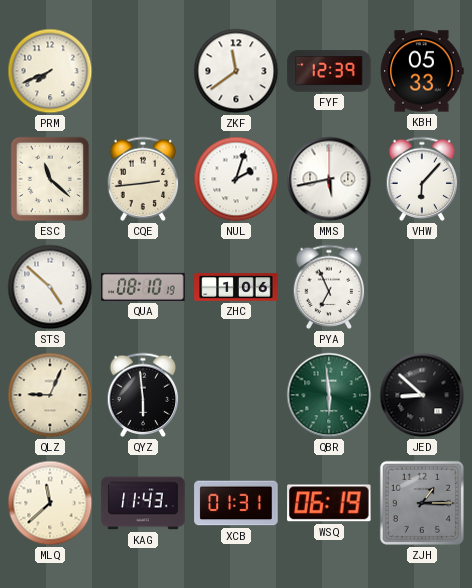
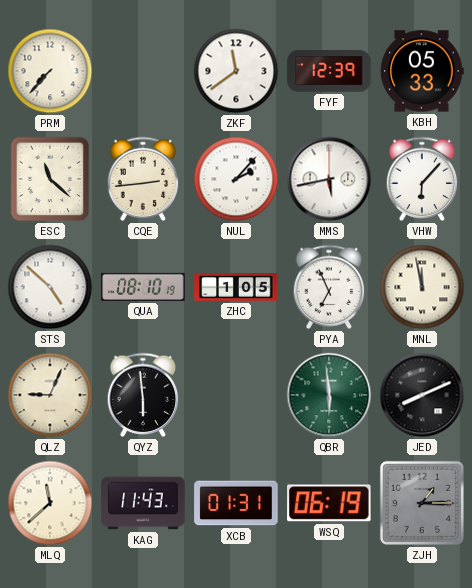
PRM: 7:41 -> 7:37 (50, 71)
NUL: 2:03 -> 2:07 (236, 179)
ZHC: 1:06 -> 1:05 (236, 287)
MNL: none -> 11:58 (422, 287)
JED: 8:52 -> 8:11 (422, 395)
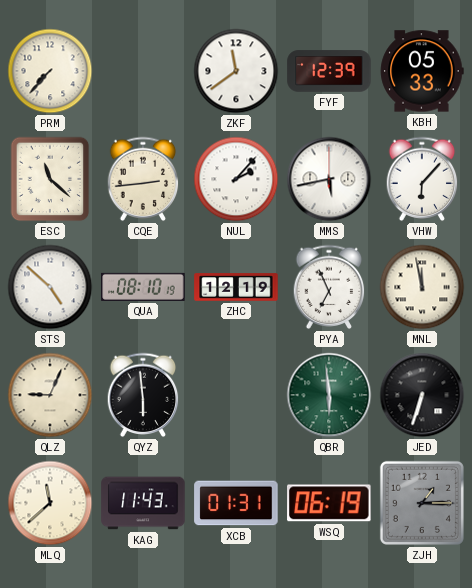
ZHC: 1:05 -> 12:19 (236, 287)
JED: 8:11 -> 6:33 (422, 395)
